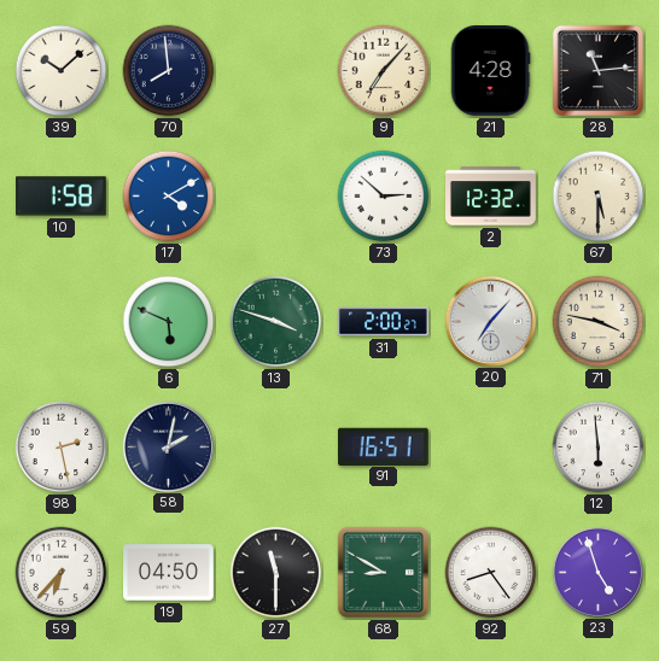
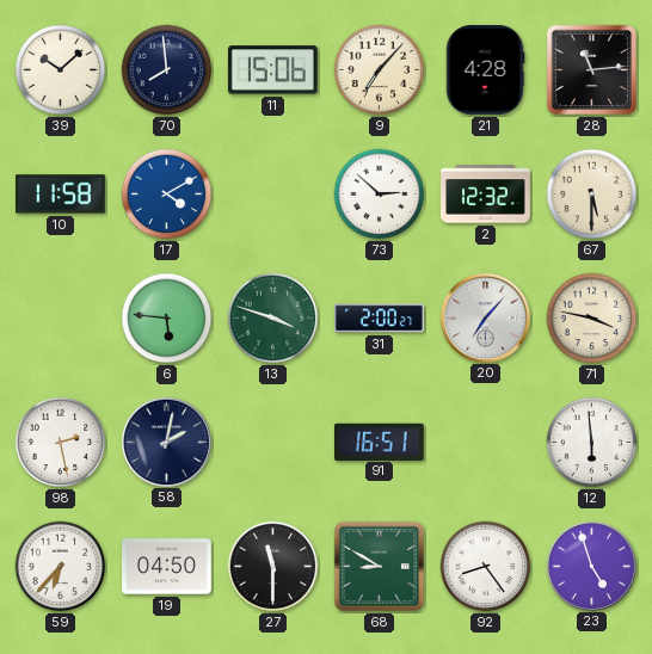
11: none -> 15:06 (272, 70)
10: 1:58 -> 11:58 (61, 195)
6: 5:49 -> 5:46 (167, 319)
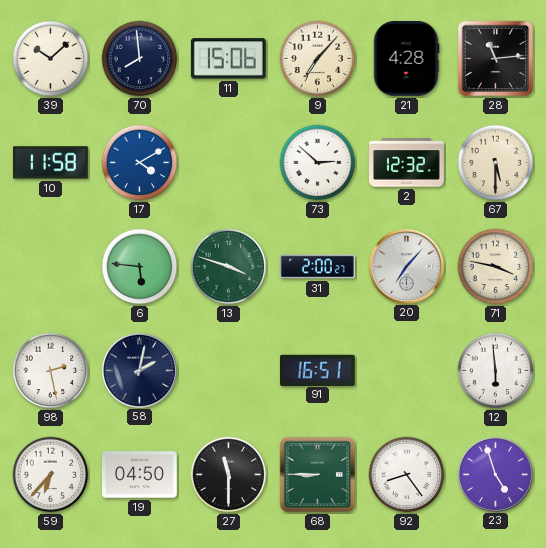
68: 8:50 -> 8:45 (318, 475)
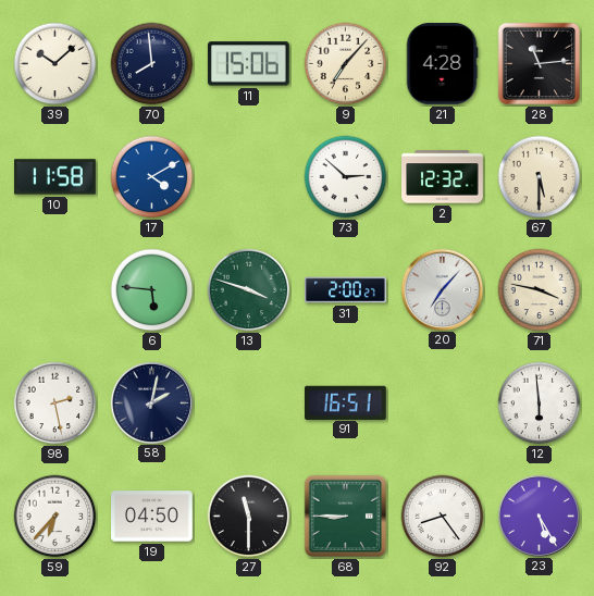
23: 4:57 -> 5:25 (539, 516)
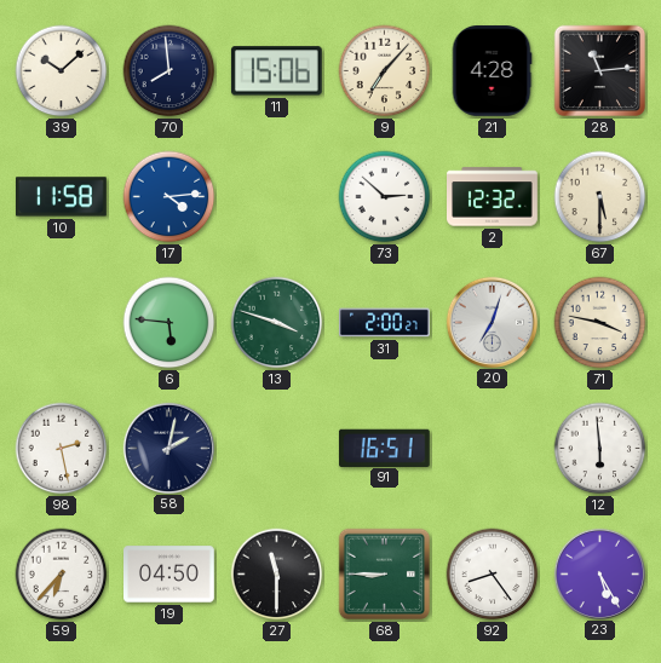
17: 4:10 -> 4:14 (169, 197)
20: 7:07 -> 7:03 (492, 322)
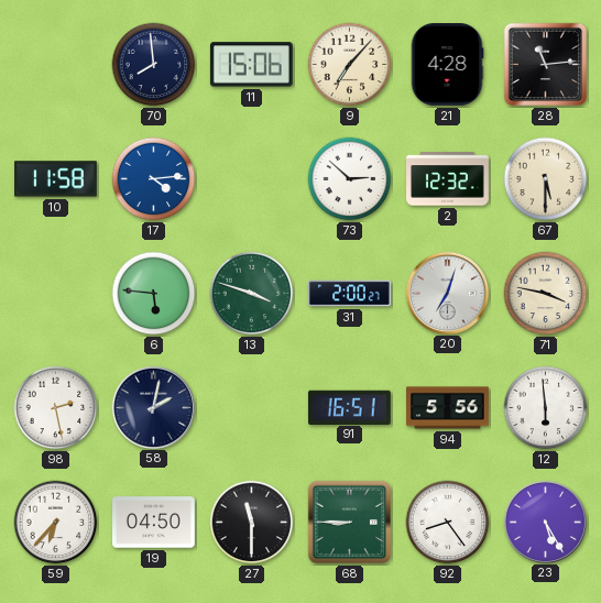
39: 10:08 -> none (62, 71)
94: none -> 5:56 (448, 408)
